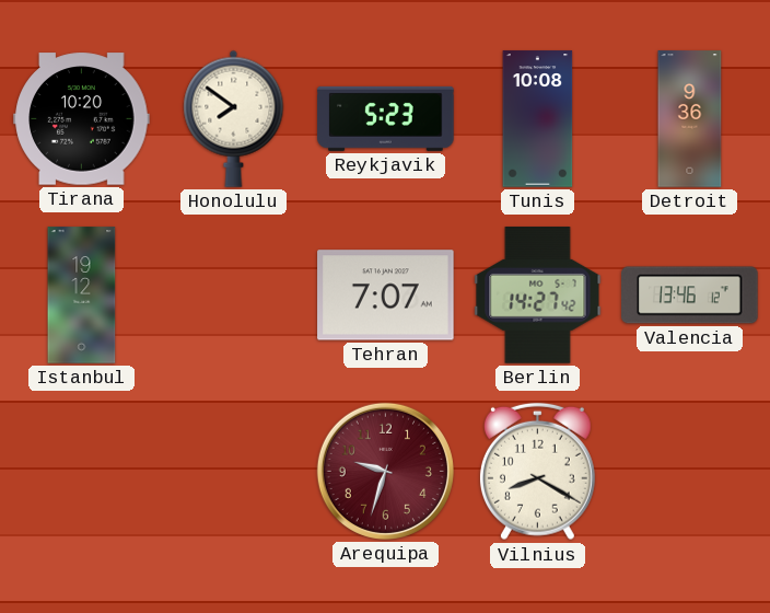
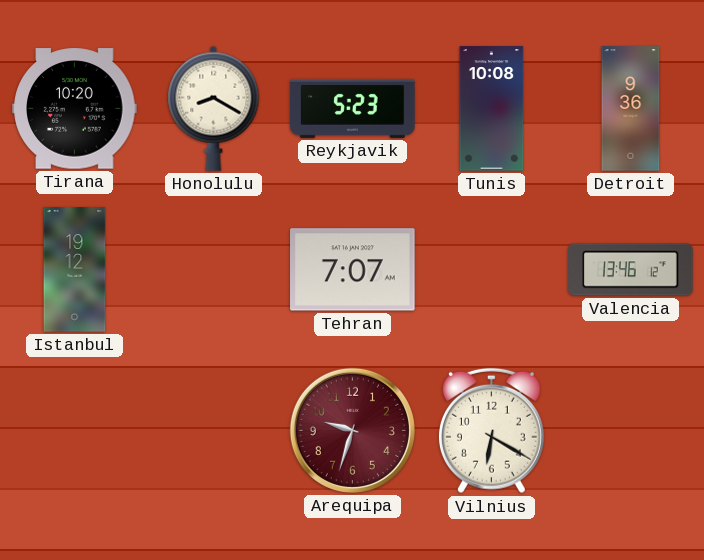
Honolulu: 7:51 -> 8:20 (214, 108)
Berlin: 14:27 -> none (538, 296)
Vilnius: 8:20 -> 6:20 (491, 431)
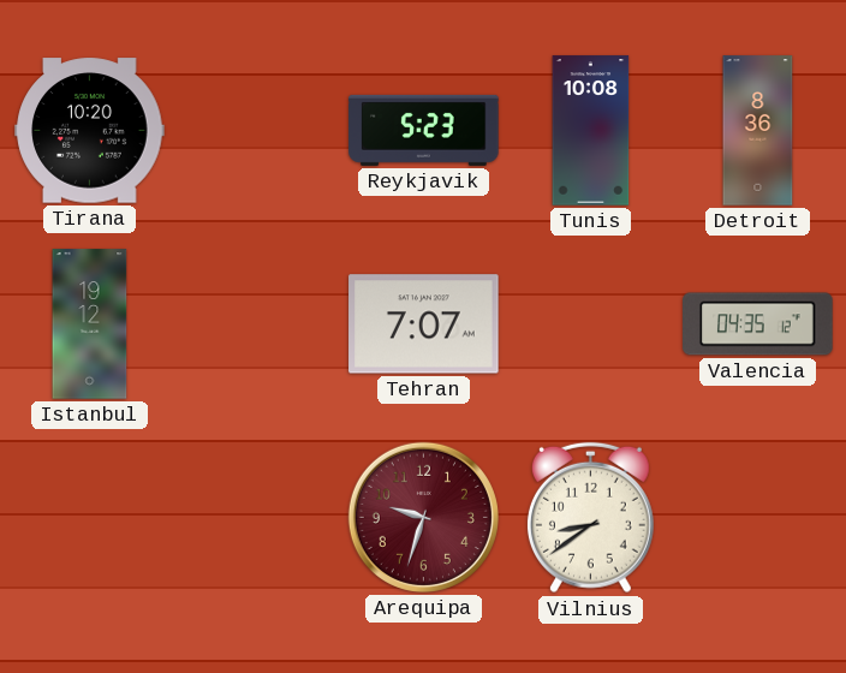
Honolulu: 8:20 -> none (214, 108)
Detroit: 9:36 -> 8:36 (758, 131)
Valencia: 13:46 -> 04:35 (758, 324)
Vilnius: 6:20 -> 8:39 (590, 518)
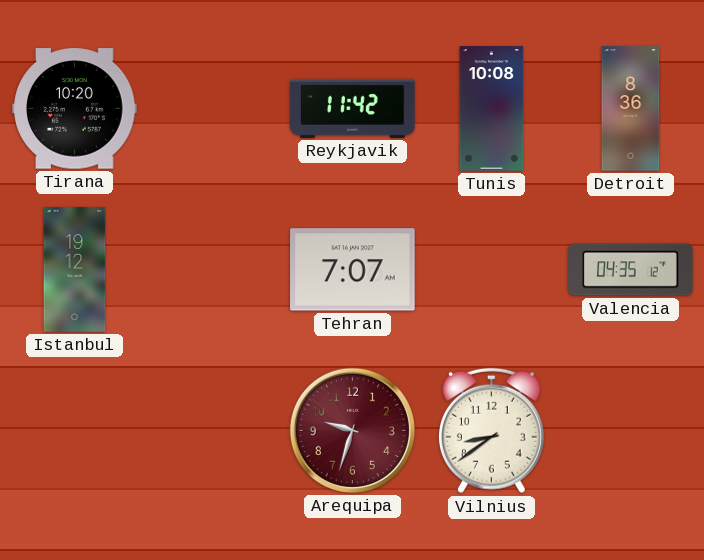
Reykjavik: 5:23 -> 11:42 (353, 108)
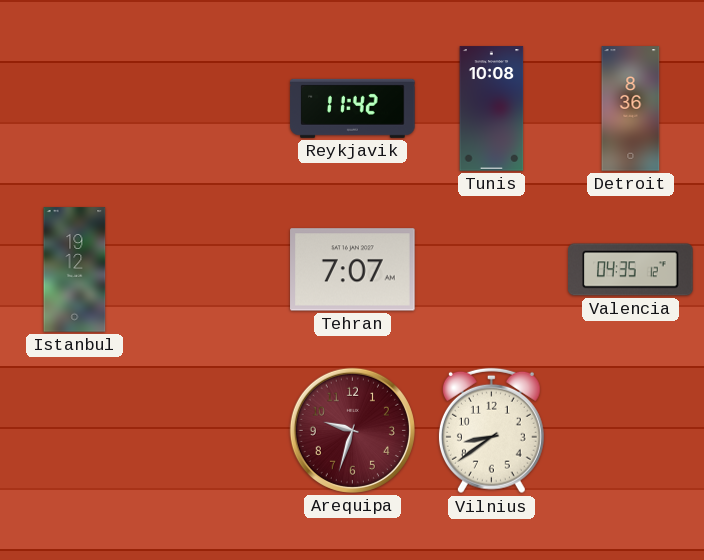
Tirana: 10:20 -> none (75, 109)
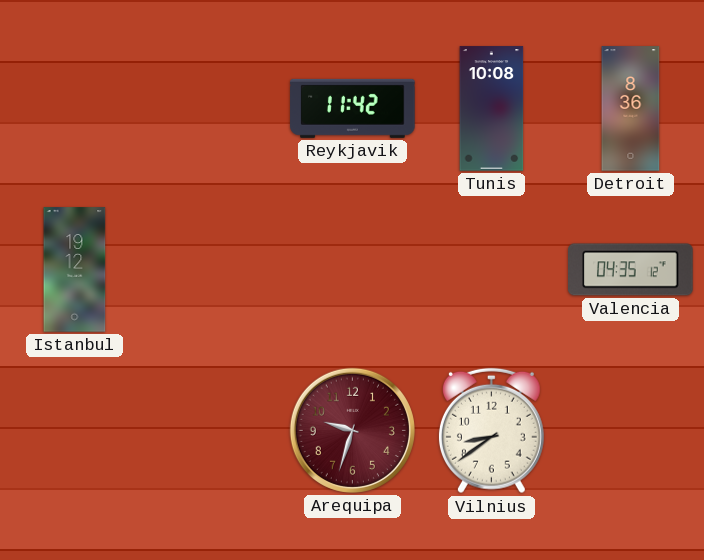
Tehran: 7:07 -> none (353, 270)
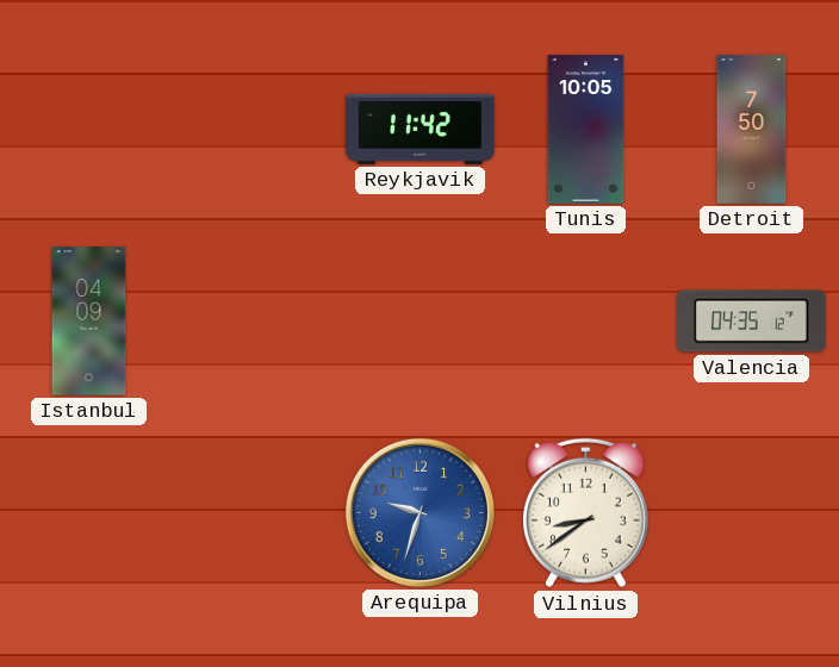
Tunis: 10:08 -> 10:05 (586, 130)
Detroit: 8:36 -> 7:50 (752, 130)
Istanbul: 19:12 -> 04:09 (89, 322)
Arequipa dial: burgundy -> blue (419, 512)
